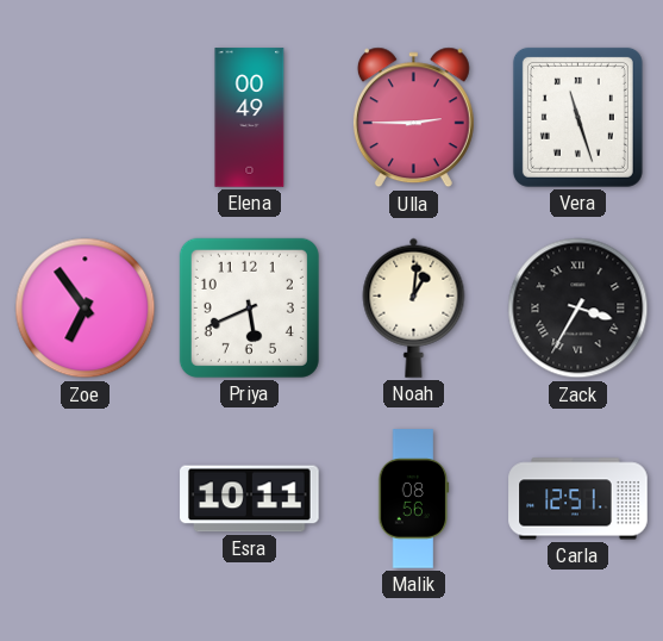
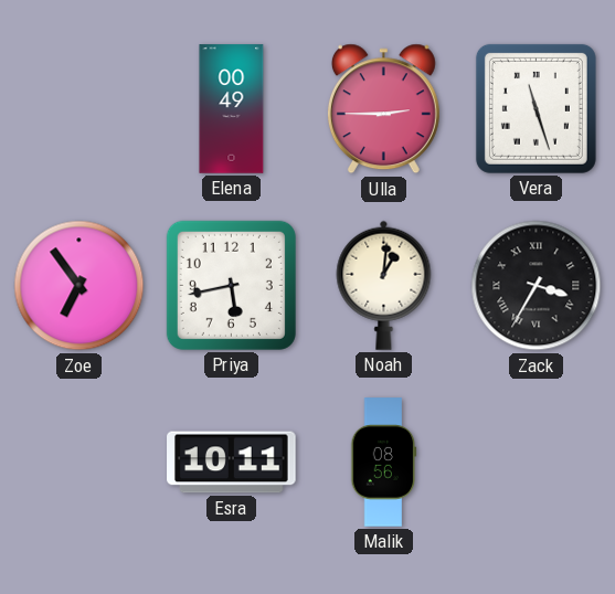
Priya: 5:41 -> 5:43 (231, 285)
Carla: 12:51 -> none (578, 499)
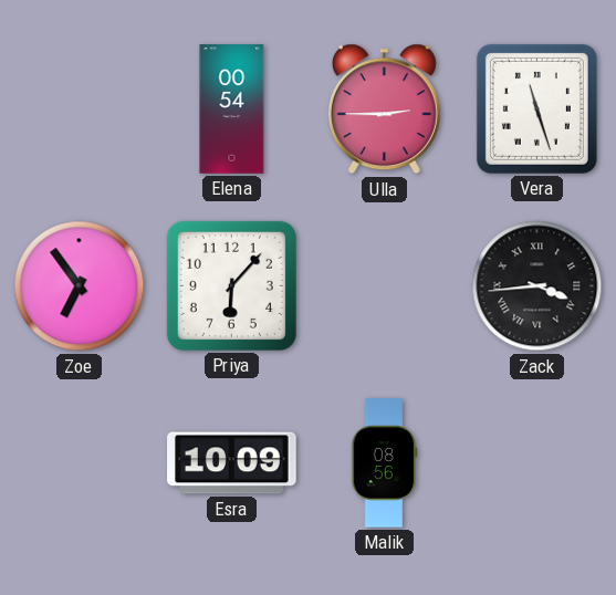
Elena: 00:49 -> 00:54 (232, 109)
Priya: 5:43 -> 6:07 (231, 285)
Noah: 1:01 -> none (384, 285)
Zack: 3:35 -> 3:44 (537, 286)
Esra: 10:11 -> 10:09 (232, 463)
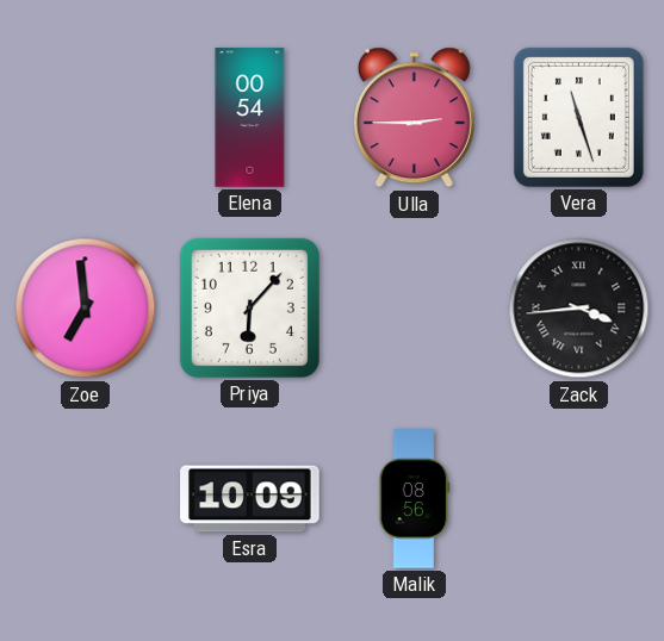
Zoe: 6:54 -> 6:59 (86, 309)
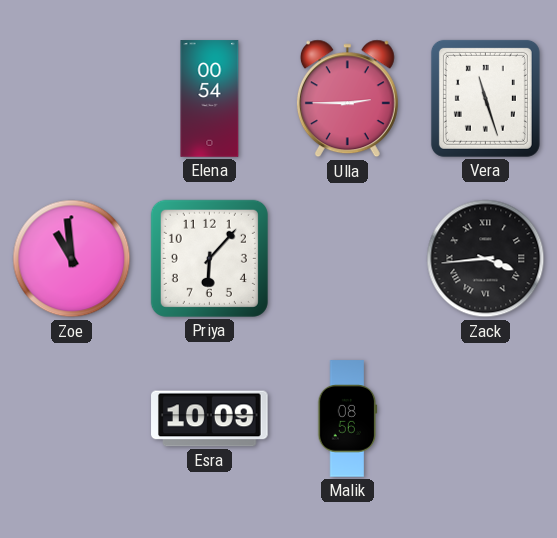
Zoe: 6:59 -> 10:59 (72, 259)
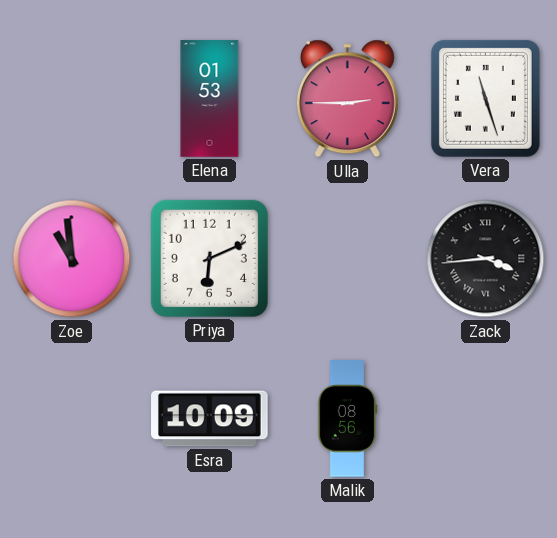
Elena: 00:54 -> 01:53 (210, 99)
Priya: 6:07 -> 6:11 (209, 258)
